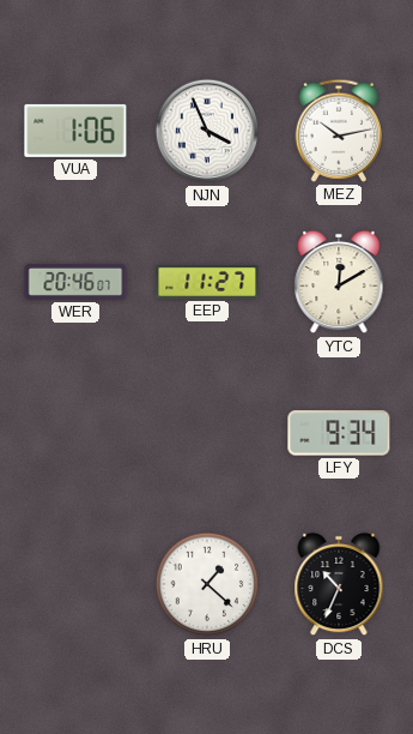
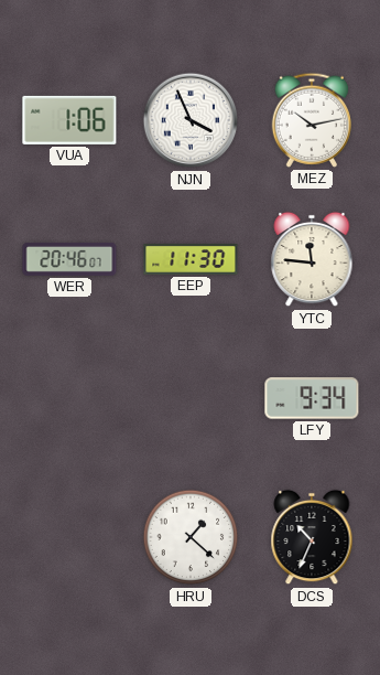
EEP: 11:27 -> 11:30 (191, 259)
YTC: 12:10 -> 11:46 (312, 259)
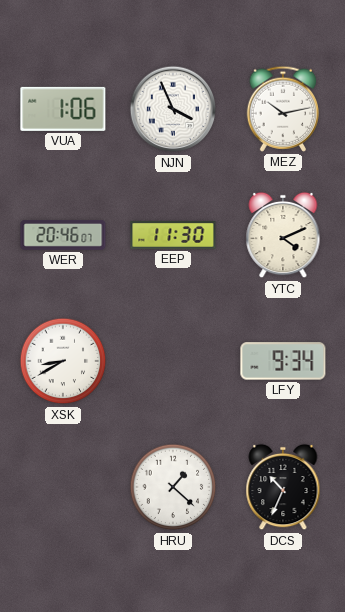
YTC: 11:46 -> 4:11 (283, 235)
XSK: none -> 8:40 (63, 361)
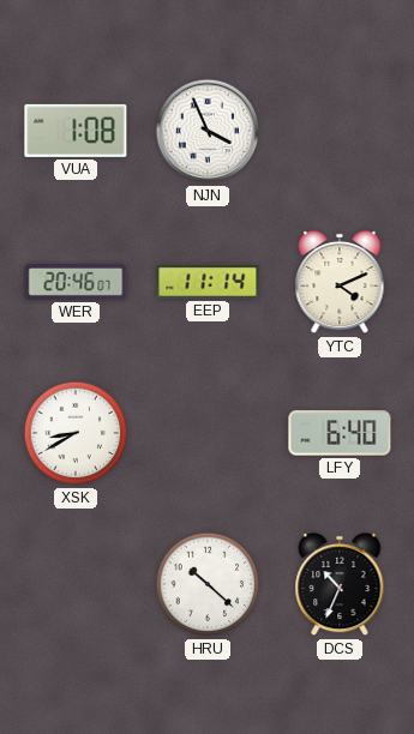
VUA: 1:06 -> 1:08 (76, 131)
MEZ: 10:13 -> none (283, 109)
EEP: 11:30 -> 11:14 (208, 282)
LFY: 9:34 -> 6:40 (340, 433)
HRU: 1:22 -> 10:22 (208, 584)
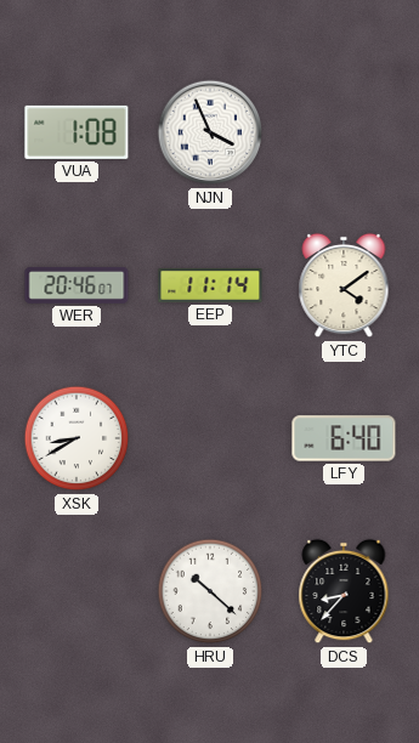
YTC: 4:11 -> 4:09 (344, 285)
DCS: 10:34 -> 8:37 (344, 591)
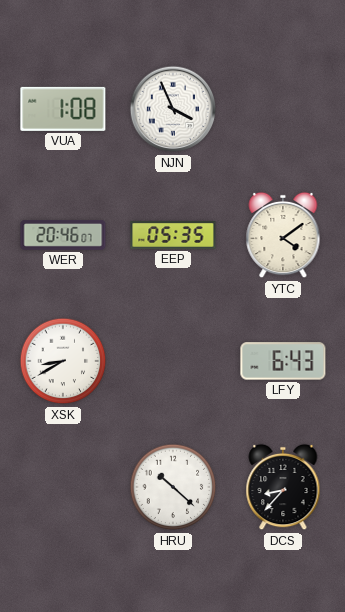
EEP: 11:14 -> 05:35 (173, 235)
LFY: 6:40 -> 6:43 (283, 361)
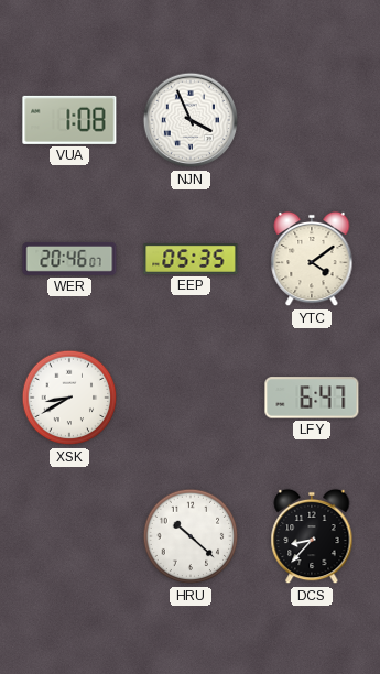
LFY: 6:43 -> 6:47 (312, 398)
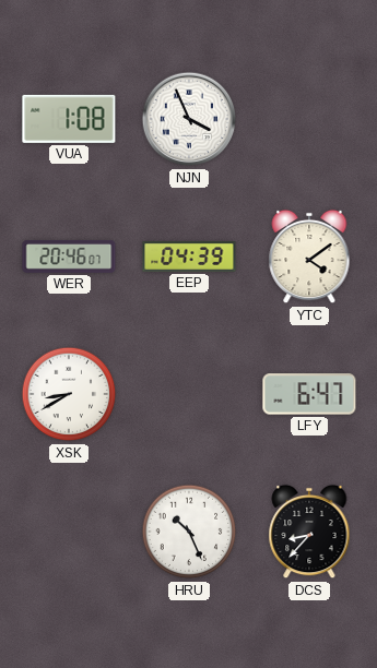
EEP: 05:35 -> 04:39 (189, 257)
HRU: 10:22 -> 10:26 (189, 532)
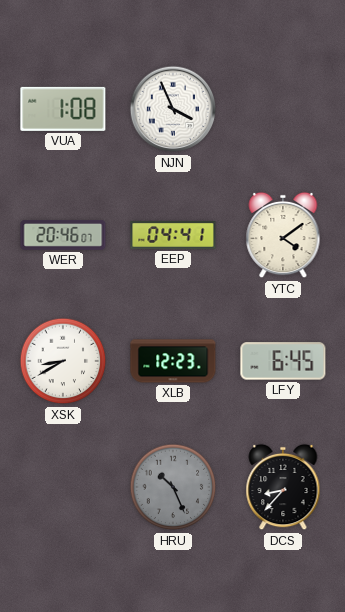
EEP: 04:39 -> 04:41 (173, 235)
XLB: none -> 12:23 (173, 361)
LFY: 6:47 -> 6:45 (283, 361)
HRU dial: white -> grey (173, 487)
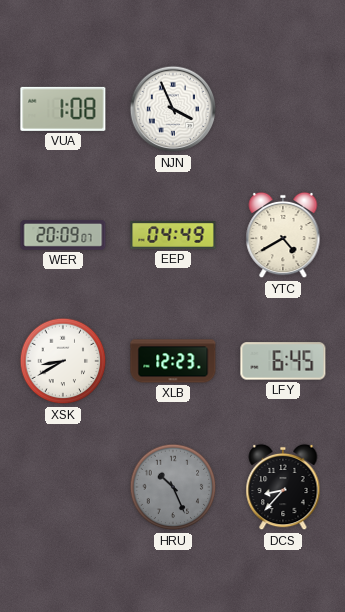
WER: 20:46 -> 20:09 (63, 235)
EEP: 04:41 -> 04:49 (173, 235)
YTC: 4:09 -> 4:40 (283, 235)
